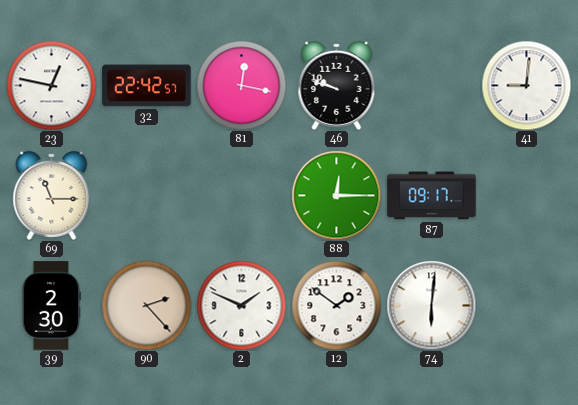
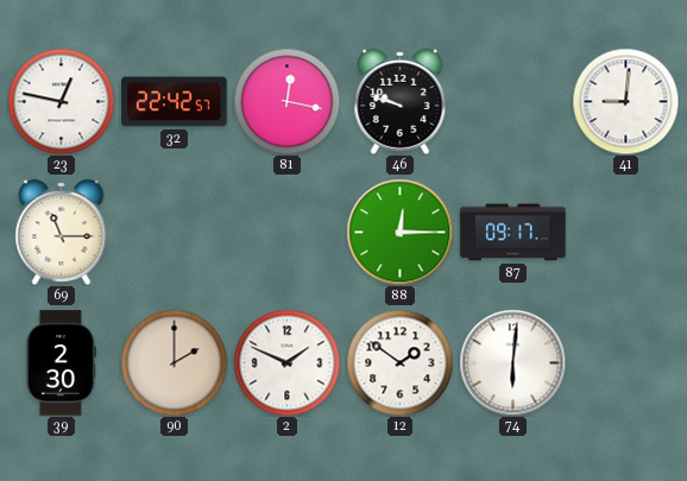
90: 2:23 -> 2:00 (174, 362)
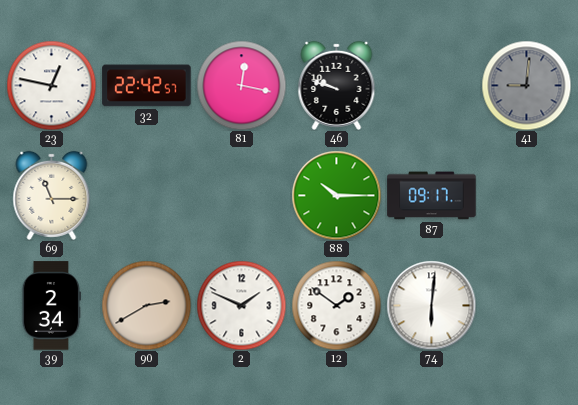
41 dial: white -> grey (526, 85)
88: 12:15 -> 10:15 (336, 195)
39: 2:30 -> 2:34 (52, 306)
90: 2:00 -> 2:40 (146, 305)
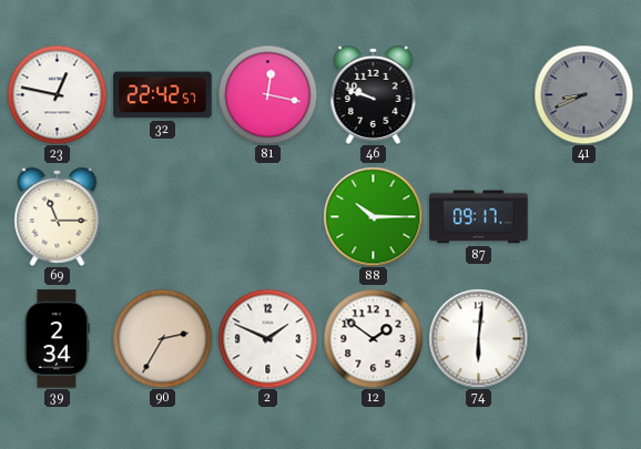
41: 9:01 -> 8:41 (583, 94)
90: 2:40 -> 2:35 (162, 338)
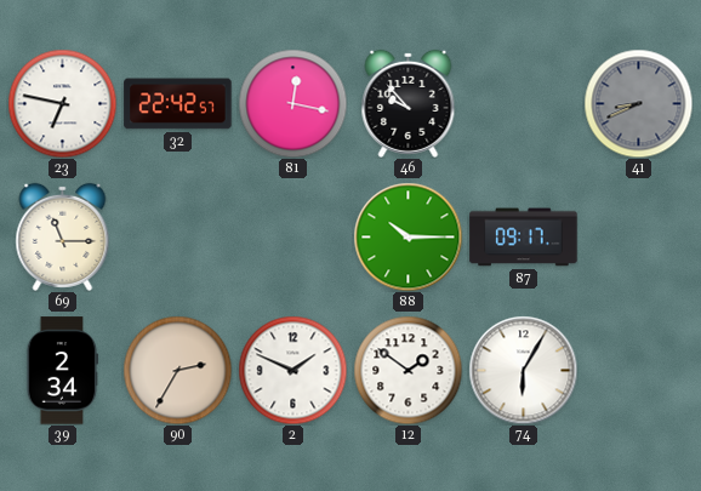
23: 12:47 -> 6:47 (62, 103)
46: 9:48 -> 9:53 (409, 103)
74: 6:01 -> 6:05 (523, 370)
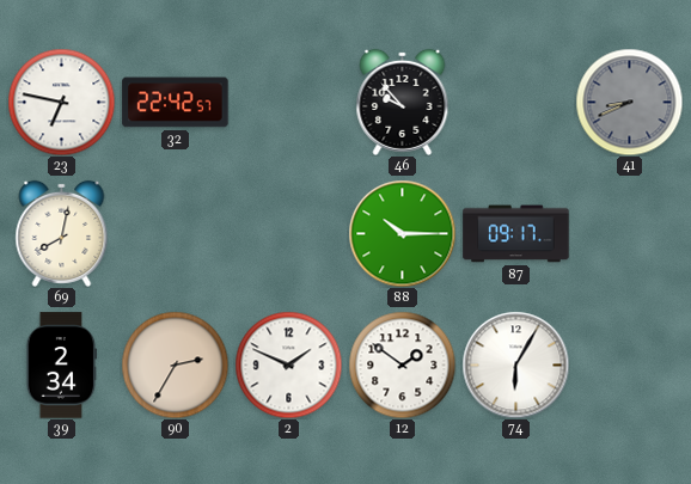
81: 12:17 -> none (292, 103)
69: 11:15 -> 8:02 (62, 233)
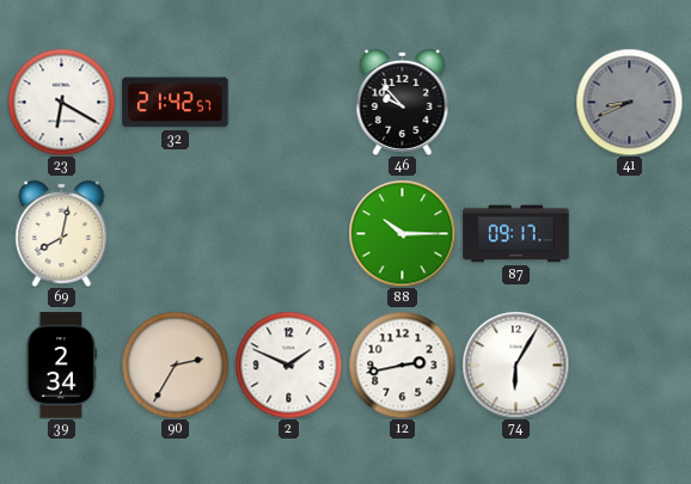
23: 6:47 -> 6:20 (61, 102)
32: 22:42 -> 21:42 (176, 103)
12: 1:51 -> 2:43 (402, 364)
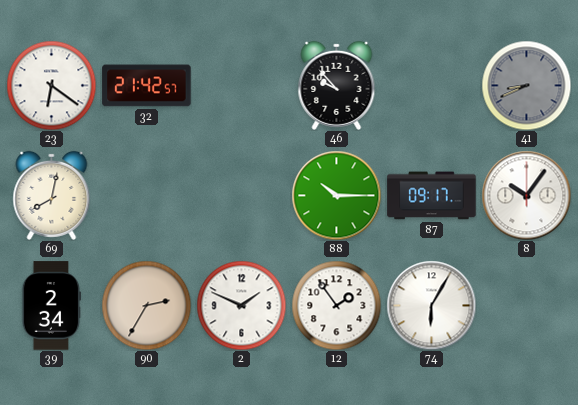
23: 6:20 -> 6:21 (51, 85)
8: none -> 10:06 (526, 195)
12: 2:43 -> 1:54 (336, 305)
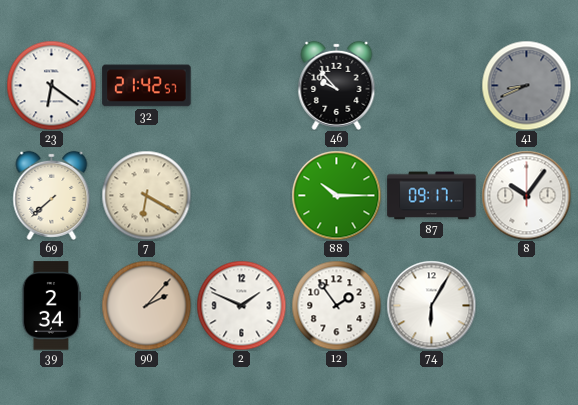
69: 8:02 -> 7:38 (52, 195)
7: none -> 6:20 (146, 195)
90: 2:35 -> 2:07 (146, 305)
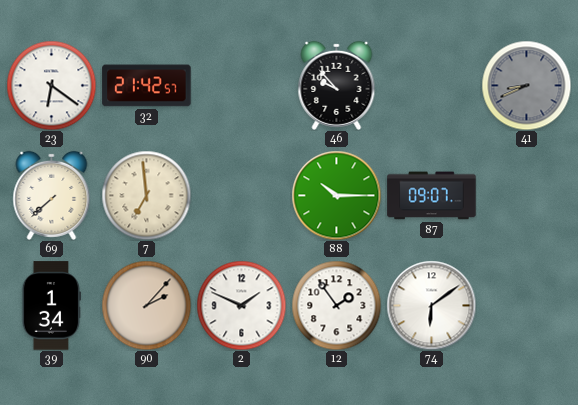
7: 6:20 -> 6:59 (146, 195)
87: 09:17 -> 09:07 (432, 196)
8: 10:06 -> none (526, 195)
39: 2:34 -> 1:34 (52, 306)
74: 6:05 -> 6:09 (431, 305)
